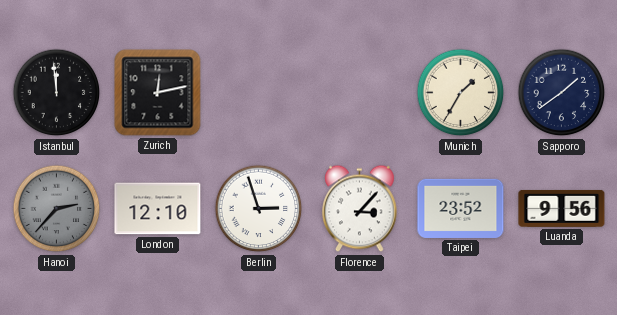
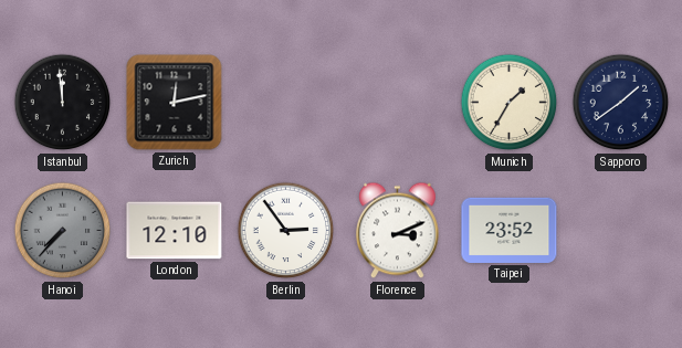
Hanoi: 2:37 -> 7:37 (63, 231)
Berlin: 2:57 -> 2:54 (286, 231)
Florence: 3:07 -> 3:11 (398, 231)
Luanda: 9:56 -> none (562, 208)
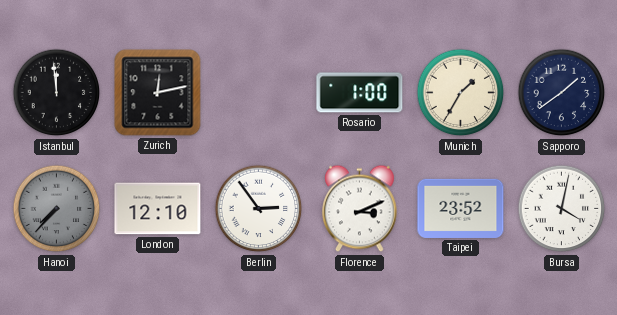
Rosario: none -> 1:00 (360, 93)
Bursa: none -> 4:02 (562, 209)
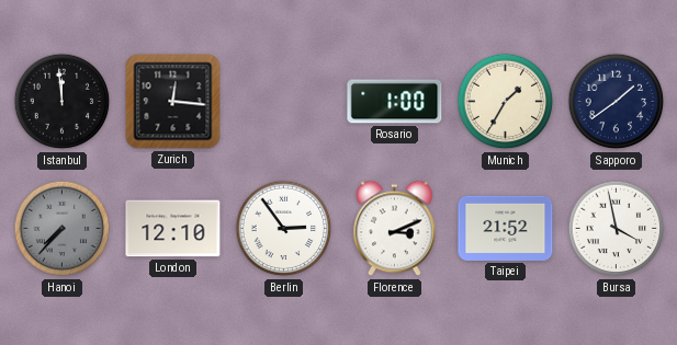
Zurich: 12:13 -> 12:16 (173, 102)
Taipei: 23:52 -> 21:52 (506, 228)
Bursa: 4:02 -> 3:58 (617, 229)
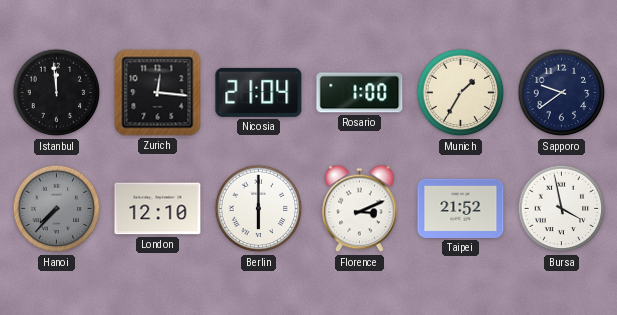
Nicosia: none -> 21:04 (259, 92)
Sapporo: 1:39 -> 9:39 (562, 93)
Berlin: 2:54 -> 6:00 (259, 209)
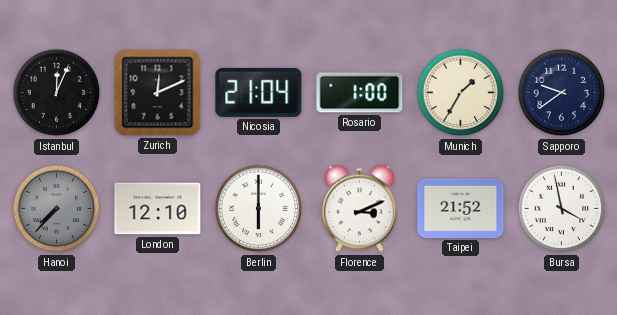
Istanbul: 11:59 -> 12:04 (57, 93)
Zurich: 12:16 -> 12:11 (158, 93)
